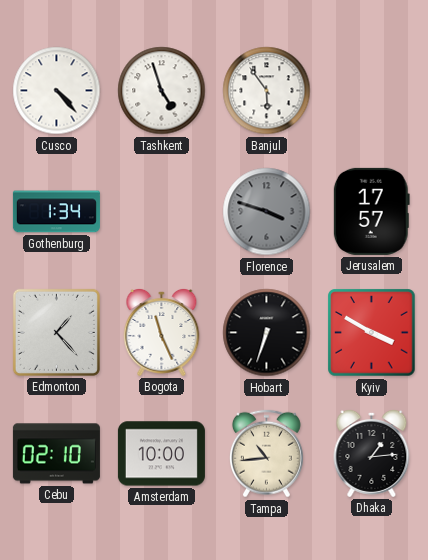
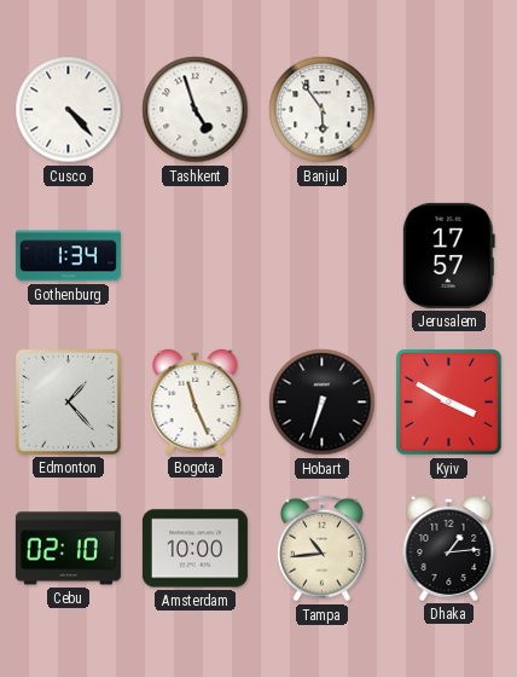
Florence: 3:48 -> none (267, 212)
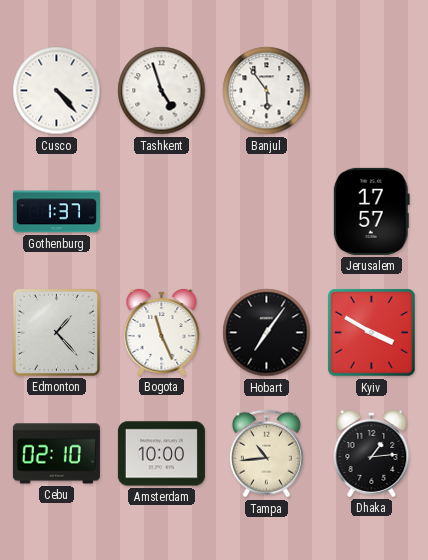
Gothenburg: 1:34 -> 1:37 (56, 212)
Hobart: 6:33 -> 7:06 (267, 333)
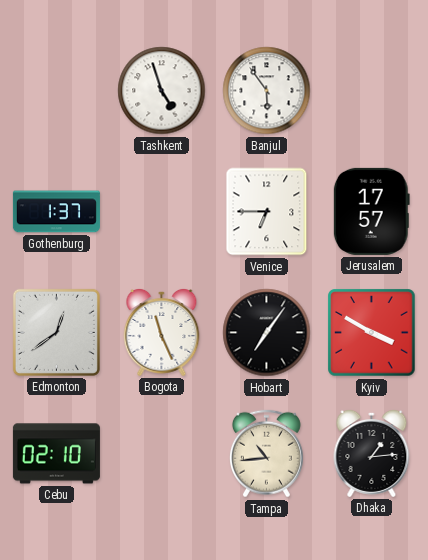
Cusco: 4:23 -> none (57, 91)
Venice: none -> 6:45 (267, 212)
Edmonton: 1:23 -> 12:39 (56, 332)
Amsterdam: 10:00 -> none (161, 454)
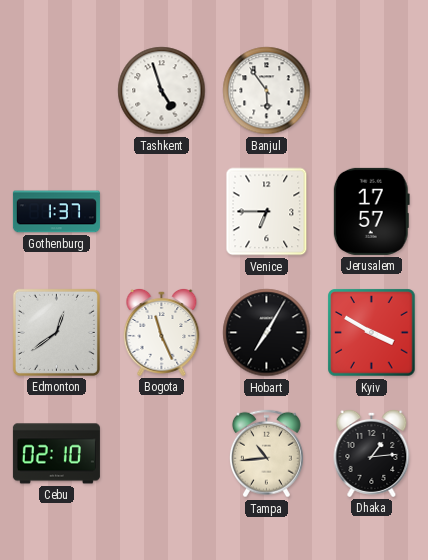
Hobart: 7:06 -> 7:05 (267, 333)
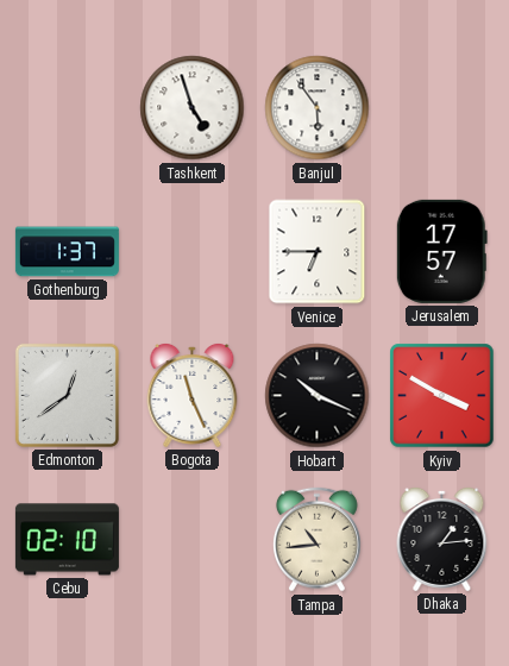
Hobart: 7:05 -> 10:19 (318, 396)
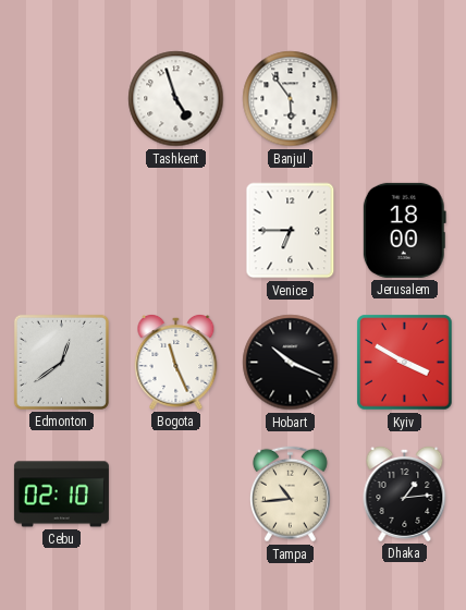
Gothenburg: 1:37 -> none (67, 252)
Jerusalem: 17:57 -> 18:00 (404, 230)
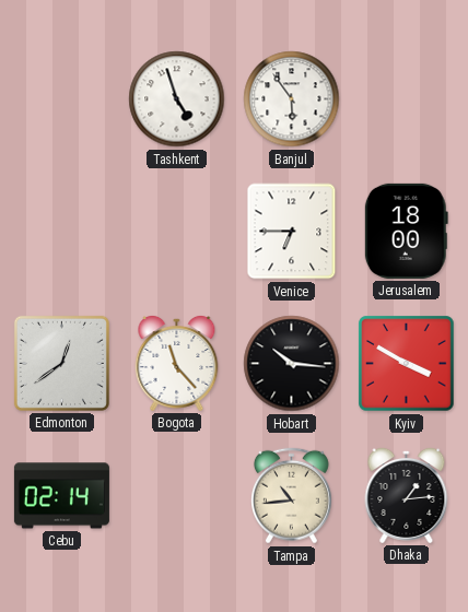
Bogota: 11:26 -> 11:23 (177, 363)
Hobart: 10:19 -> 10:16 (292, 364)
Cebu: 02:10 -> 02:14 (61, 496)
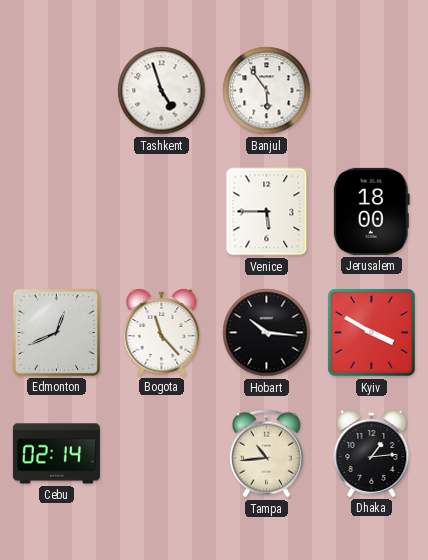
Venice: 6:45 -> 5:45 (267, 212)
Edmonton: 12:39 -> 12:41 (56, 332)
